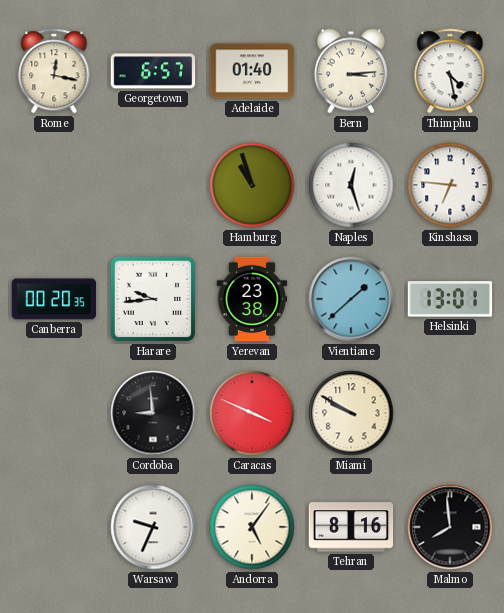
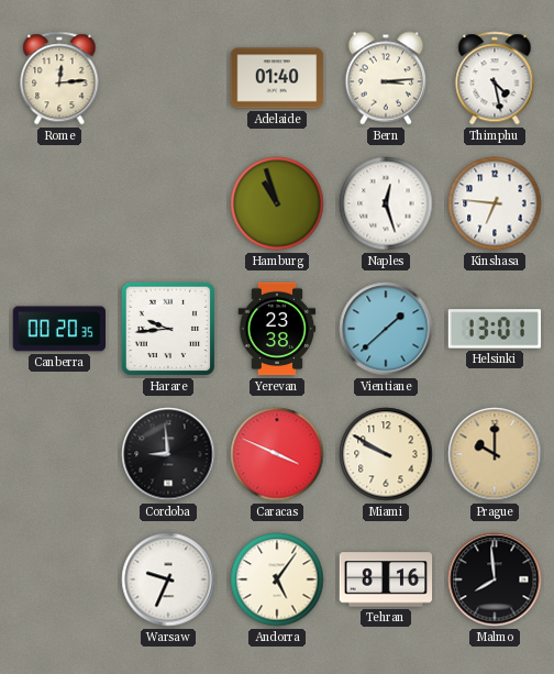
Rome: 12:17 -> 12:14 (59, 78)
Georgetown: 6:57 -> none (153, 71)
Prague: none -> 10:00 (495, 454)
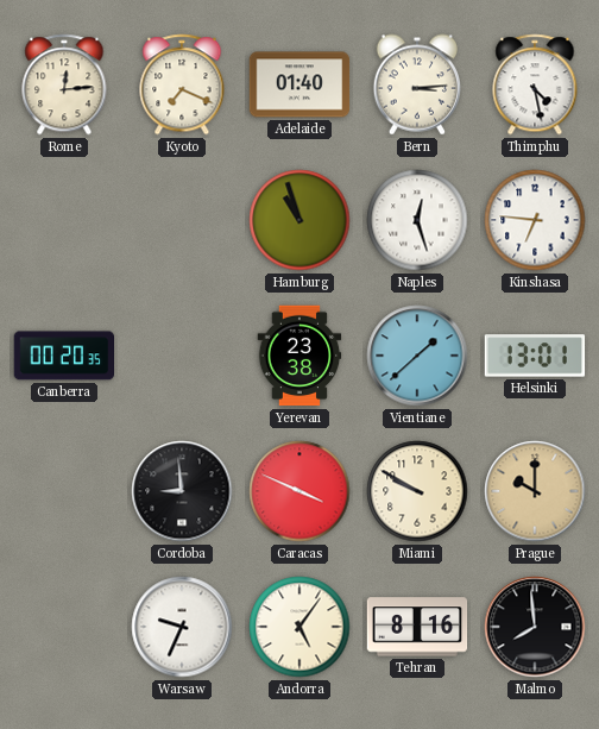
Kyoto: none -> 7:19 (182, 84)
Harare: 9:44 -> none (168, 329)
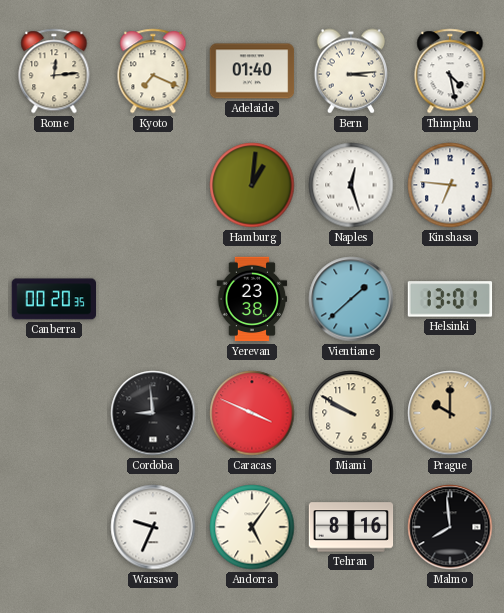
Hamburg: 10:57 -> 1:01 (252, 185)
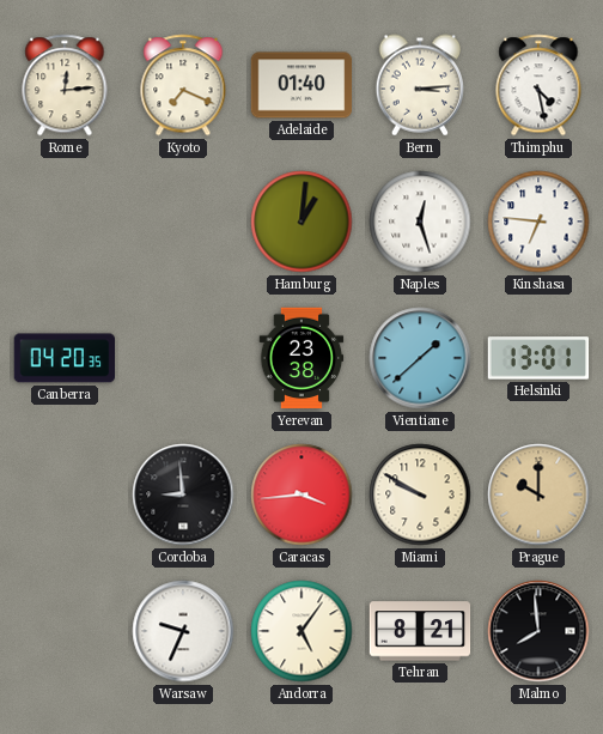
Canberra: 00:20 -> 04:20 (63, 358)
Caracas: 3:49 -> 3:44 (301, 495)
Tehran: 8:16 -> 8:21 (420, 631)
